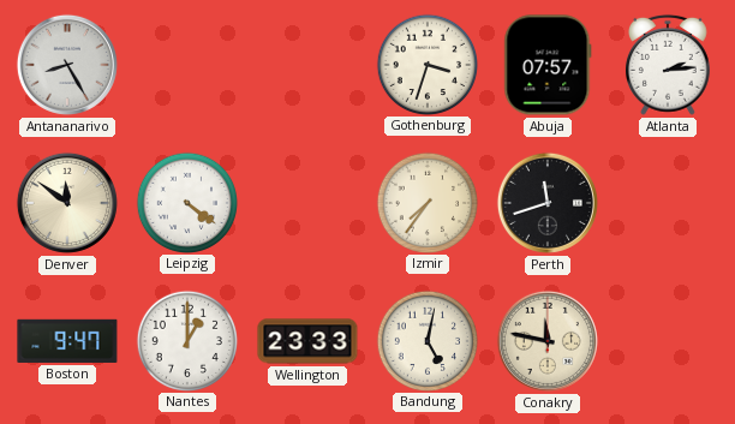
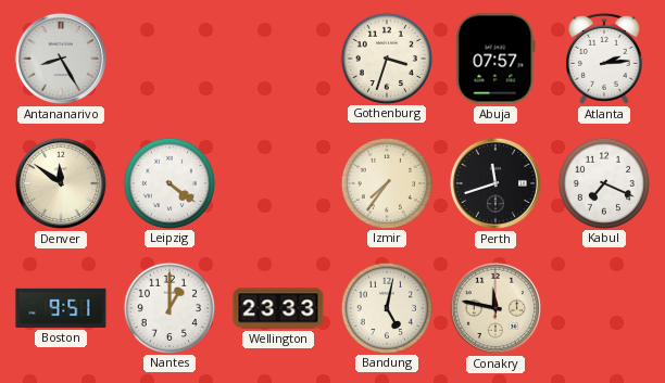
Kabul: none -> 7:19 (603, 182)
Boston: 9:47 -> 9:51 (61, 308)
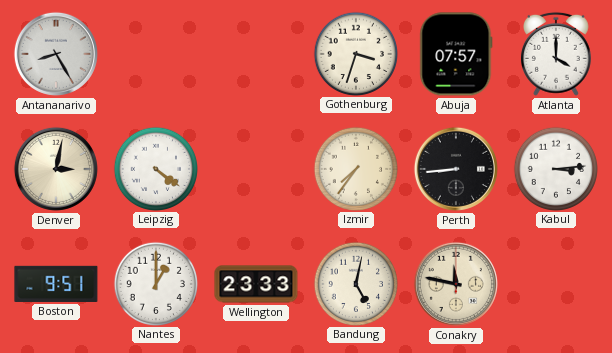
Atlanta: 2:14 -> 4:00 (556, 54)
Denver: 11:51 -> 3:02 (56, 169)
Perth: 11:42 -> 8:44 (456, 169)
Kabul: 7:19 -> 3:14 (555, 168)
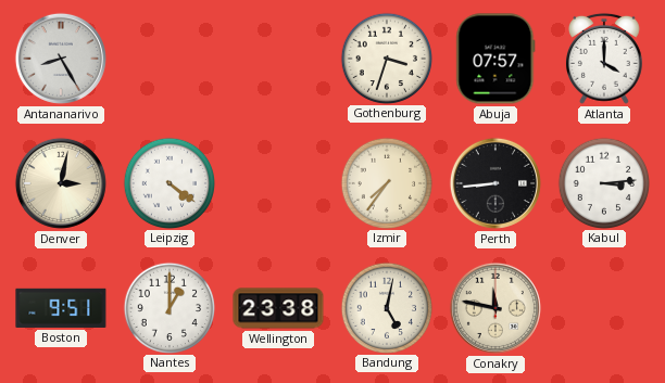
Wellington: 23:33 -> 23:38 (278, 308)
